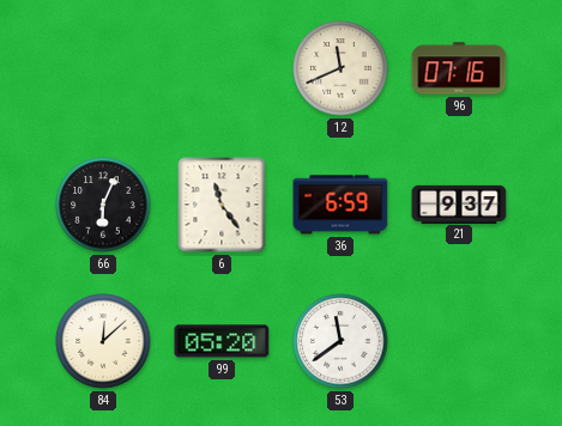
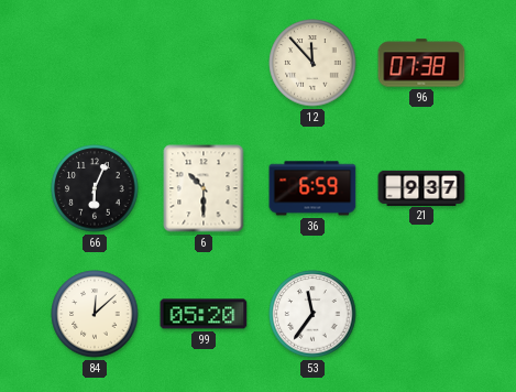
12: 11:41 -> 11:53 (312, 63)
96: 07:16 -> 07:38 (421, 63)
6: 11:24 -> 10:30 (204, 188)
53: 11:39 -> 11:36 (312, 314)
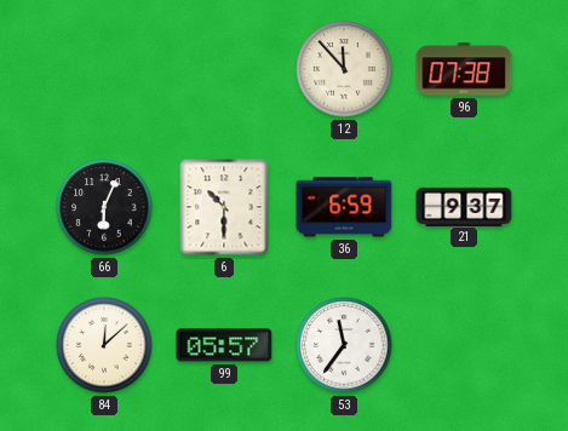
99: 05:20 -> 05:57 (224, 345)
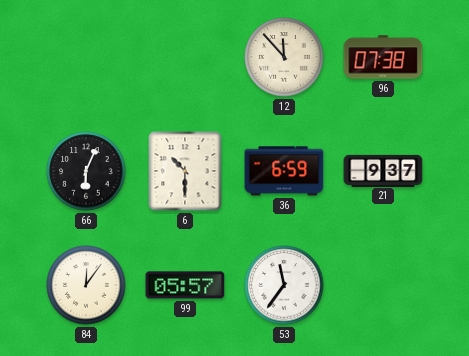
84: 12:08 -> 12:06 (86, 285)
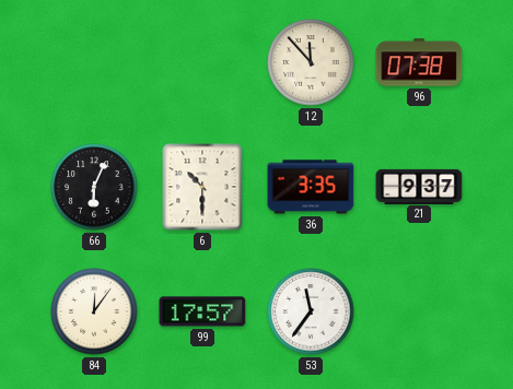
36: 6:59 -> 3:35 (311, 187)
99: 05:57 -> 17:57 (202, 311)
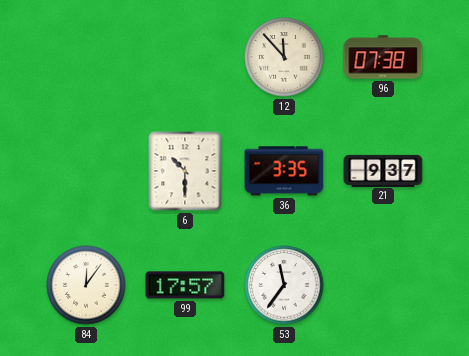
66: 6:04 -> none (94, 187)
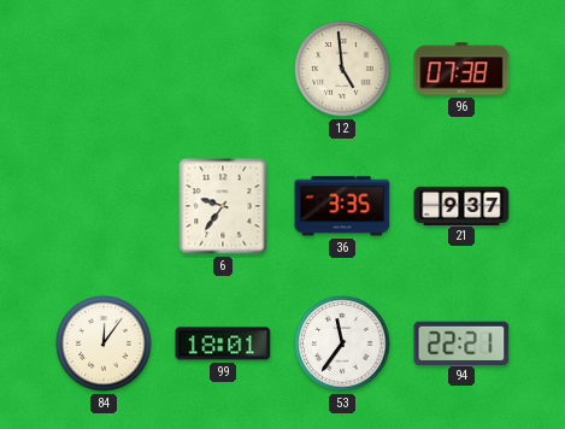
12: 11:53 -> 4:59 (342, 69)
6: 10:30 -> 9:36 (223, 206)
99: 17:57 -> 18:01 (223, 343)
94: none -> 22:21 (461, 342)
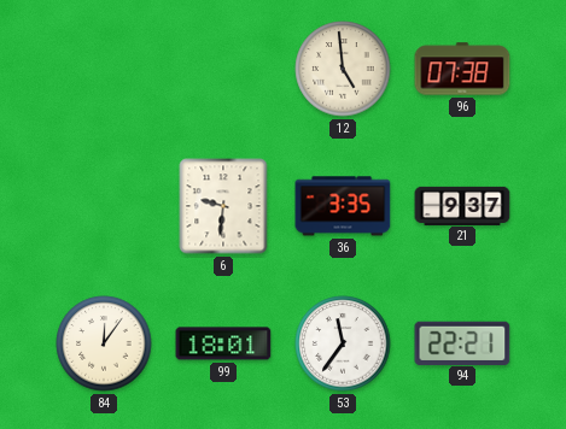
6: 9:36 -> 9:31 (223, 206)
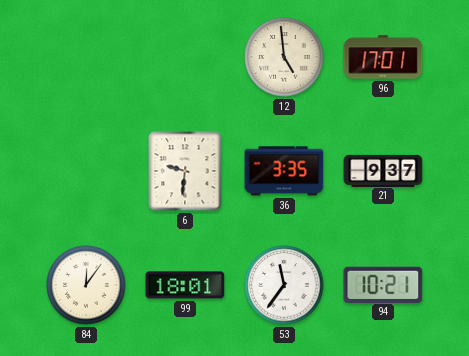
96: 07:38 -> 17:01 (383, 57)
94: 22:21 -> 10:21 (383, 284)
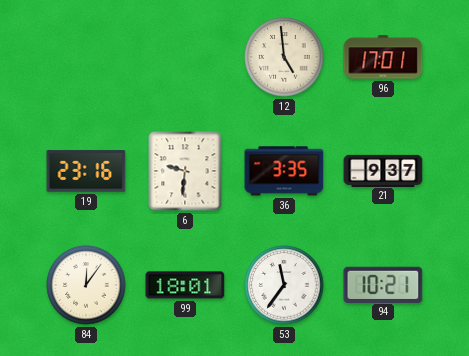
19: none -> 23:16 (86, 171)
